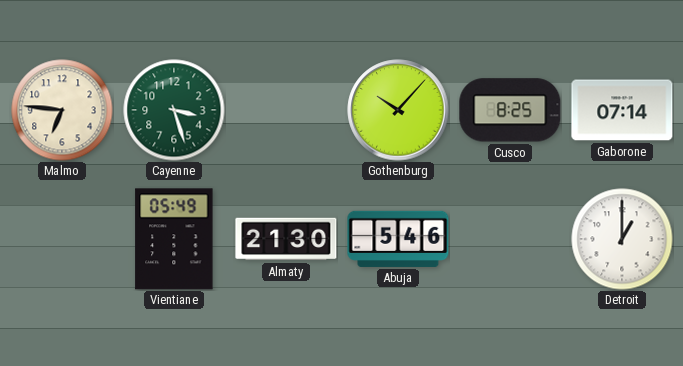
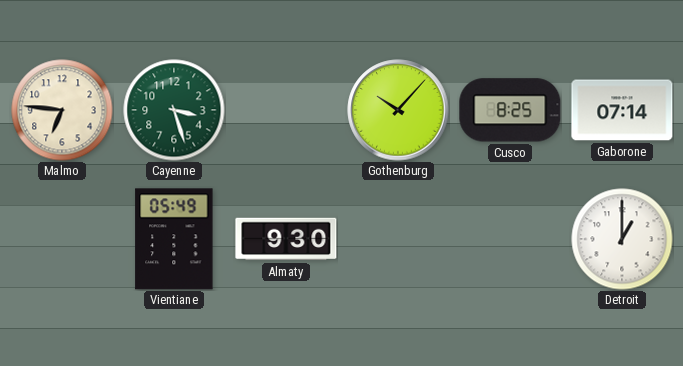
Almaty: 21:30 -> 9:30 (286, 239)
Abuja: 5:46 -> none (398, 239)
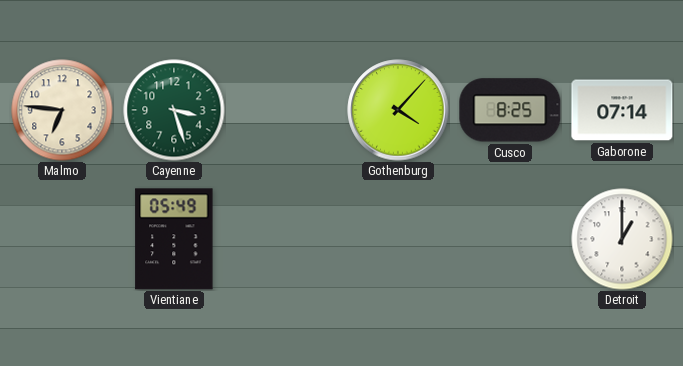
Gothenburg: 10:07 -> 4:07 (398, 110)
Almaty: 9:30 -> none (286, 239)
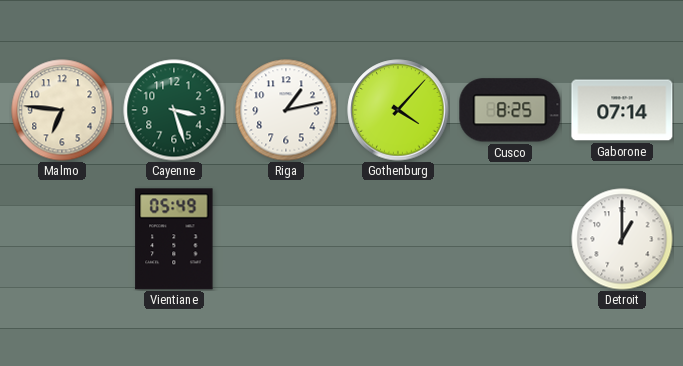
Riga: none -> 1:13 (286, 110)
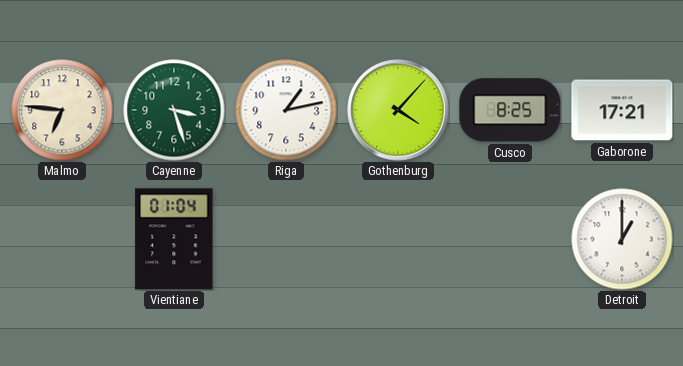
Gaborone: 07:14 -> 17:21 (622, 110)
Vientiane: 05:49 -> 01:04 (174, 239)
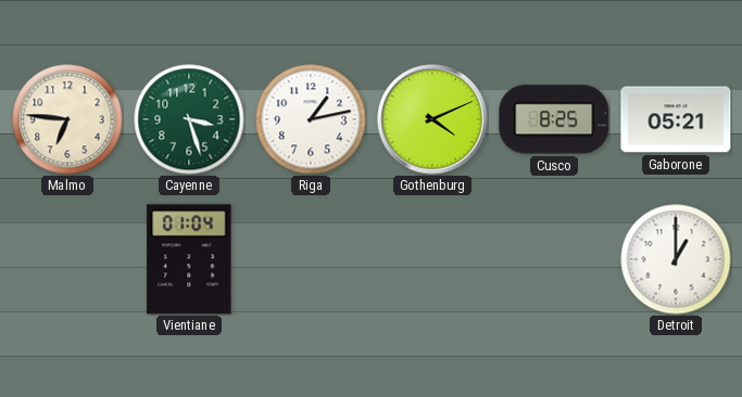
Gothenburg: 4:07 -> 4:11 (432, 119)
Gaborone: 17:21 -> 05:21 (676, 119)
